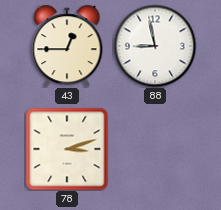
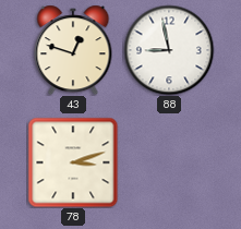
43: 12:45 -> 12:48 (73, 50)
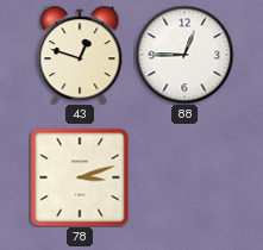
88: 8:58 -> 12:45 (184, 55)
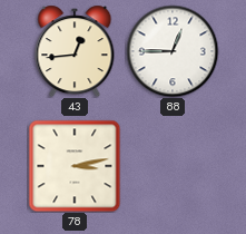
43: 12:48 -> 12:44 (75, 51)
78: 3:12 -> 3:13 (75, 166)
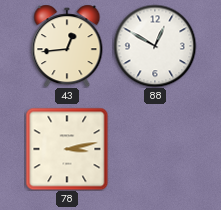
88: 12:45 -> 12:50 (155, 46)
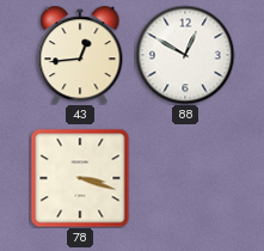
78: 3:13 -> 3:18 (80, 178)
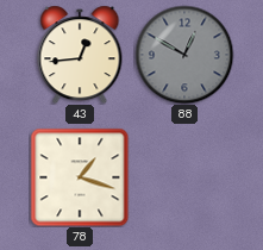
88 dial: white -> grey (184, 55)
78: 3:18 -> 1:18 (80, 177)
